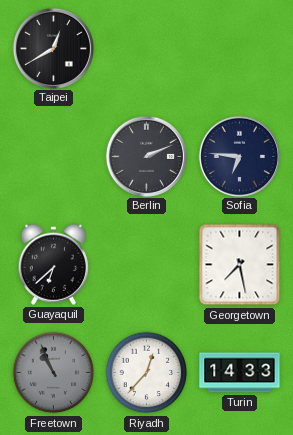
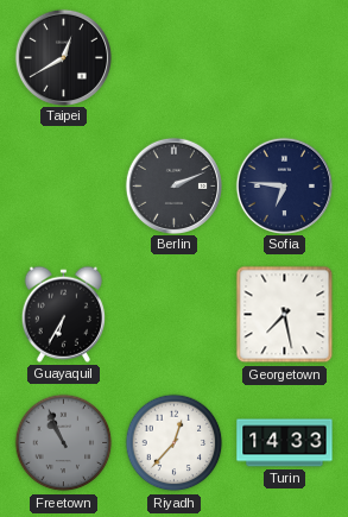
Guayaquil: 6:38 -> 6:35 (63, 314)
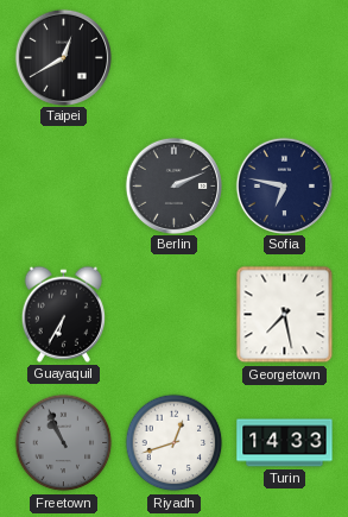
Sofia: 6:46 -> 6:47 (284, 185)
Riyadh: 12:37 -> 12:42 (175, 443)
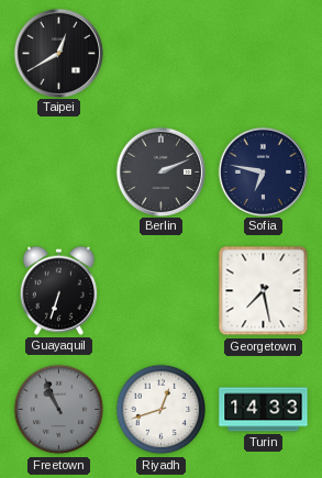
Guayaquil: 6:35 -> 6:33 (58, 290)
